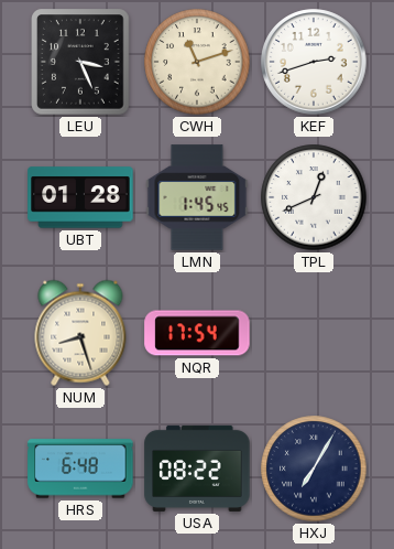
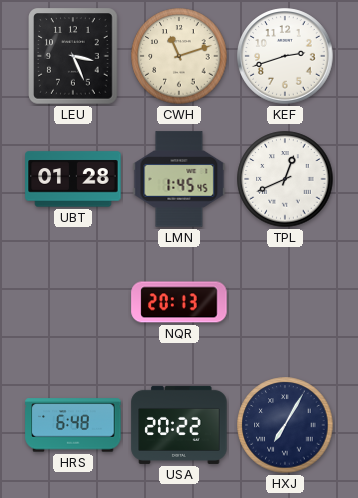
NUM: 8:27 -> none (80, 333)
NQR: 17:54 -> 20:13 (179, 302)
USA: 08:22 -> 20:22 (179, 425)
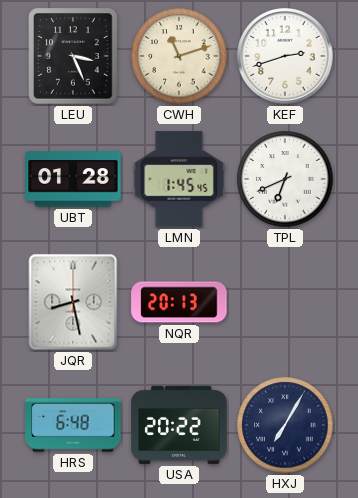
TPL: 12:41 -> 6:41 (285, 179)
JQR: none -> 8:28 (73, 302)
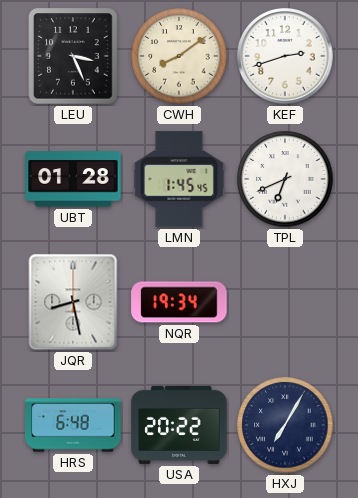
CWH: 11:12 -> 8:09 (179, 56)
NQR: 20:13 -> 19:34 (179, 302)
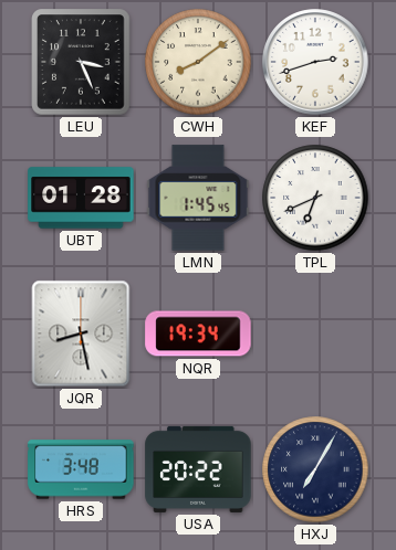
HRS: 6:48 -> 3:48 (81, 469)
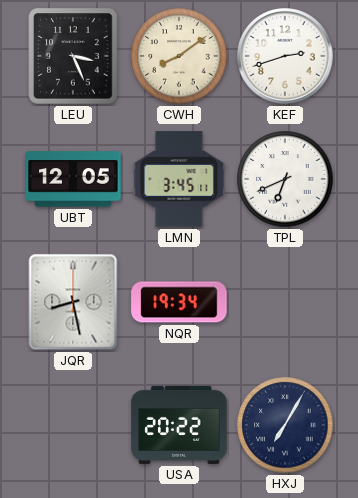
UBT: 01:28 -> 12:05 (73, 179)
LMN: 1:45 -> 3:45 (179, 179)
HRS: 3:48 -> none (81, 469)
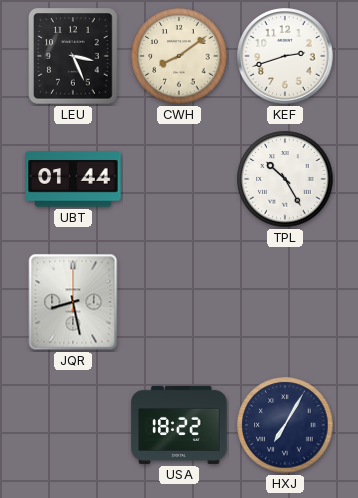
UBT: 12:05 -> 01:44 (73, 179)
LMN: 3:45 -> none (179, 179)
TPL: 6:41 -> 10:25 (285, 179)
NQR: 19:34 -> none (179, 302)
USA: 20:22 -> 18:22 (179, 425)
